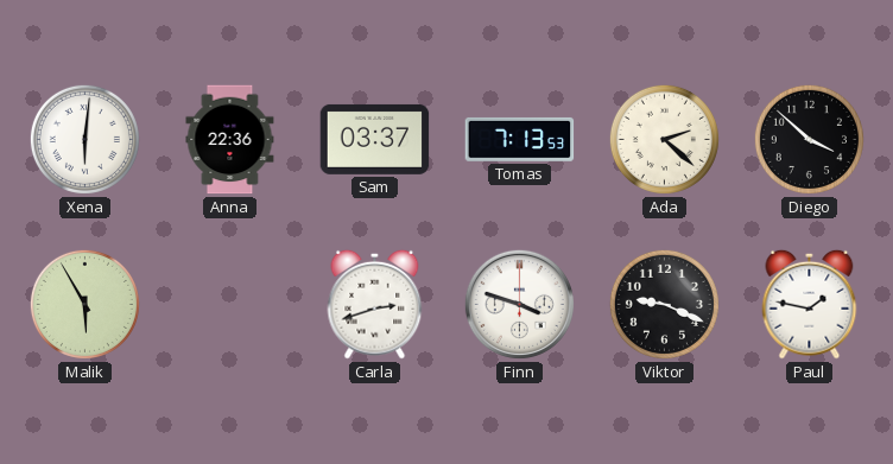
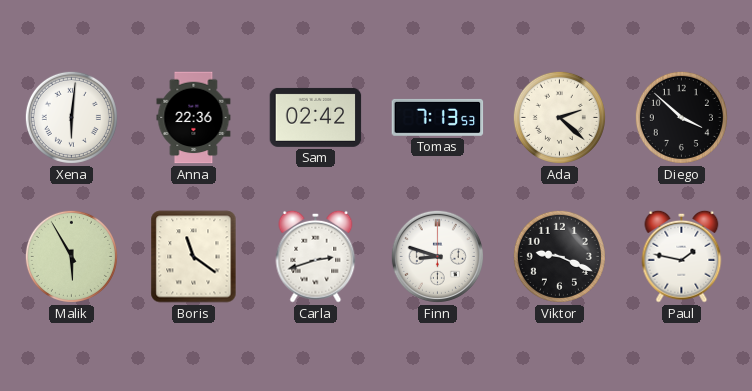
Sam: 03:37 -> 02:42 (316, 117)
Boris: none -> 11:21 (194, 257)
Finn: 3:48 -> 8:48 (437, 256)
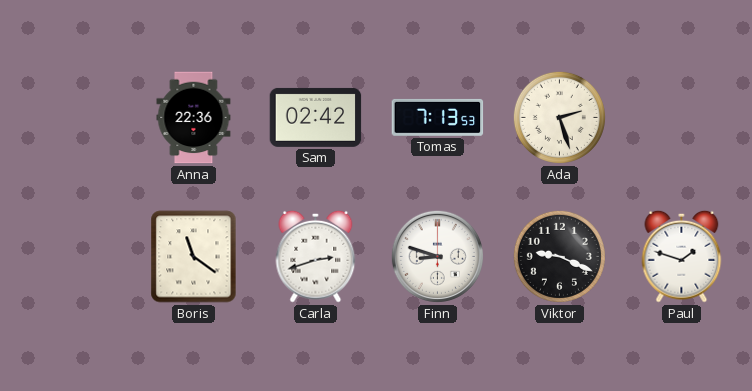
Xena: 6:01 -> none (71, 117)
Ada: 2:22 -> 2:27 (559, 117)
Diego: 3:52 -> none (681, 117)
Malik: 5:55 -> none (71, 256)
Paul: 1:47 -> 1:48 (682, 256)
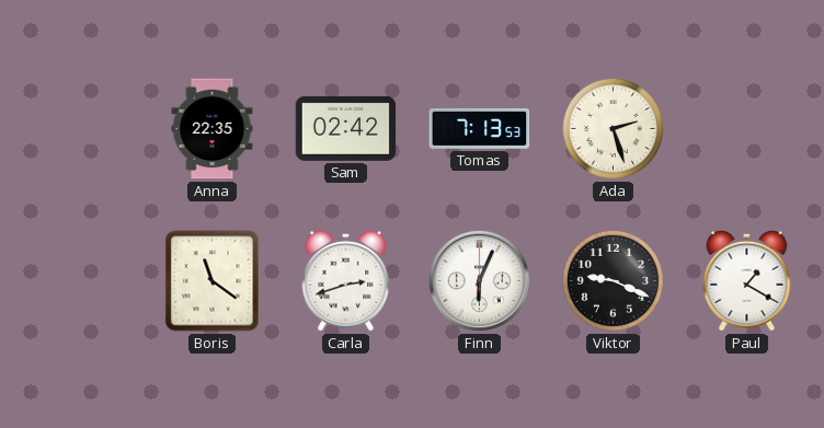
Anna: 22:36 -> 22:35 (213, 129)
Finn: 8:48 -> 6:04 (479, 280)
Paul: 1:48 -> 1:20 (747, 280)
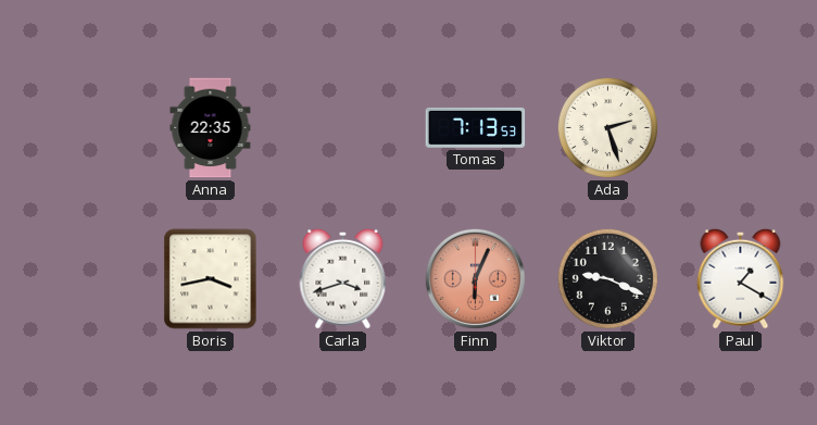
Sam: 02:42 -> none (346, 128)
Boris: 11:21 -> 3:43 (211, 279)
Carla: 2:42 -> 3:42 (343, 278)
Finn dial: white -> salmon (475, 278)
